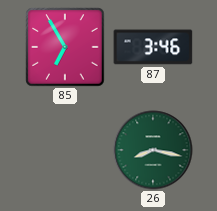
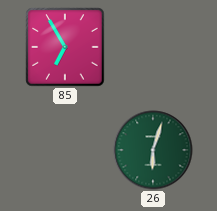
87: 3:46 -> none (153, 47)
26: 8:17 -> 6:03 (153, 150)
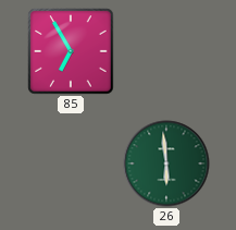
26: 6:03 -> 5:59 (166, 164)
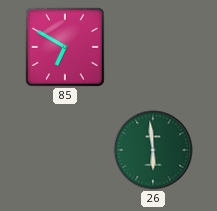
85: 6:55 -> 6:50 (65, 47)
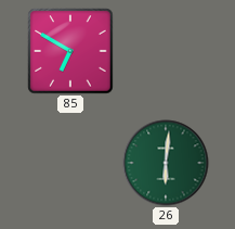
26: 5:59 -> 6:01 (166, 163)
